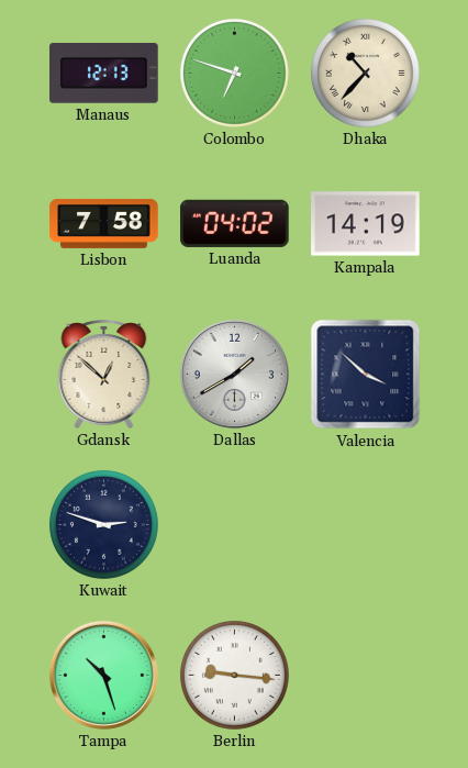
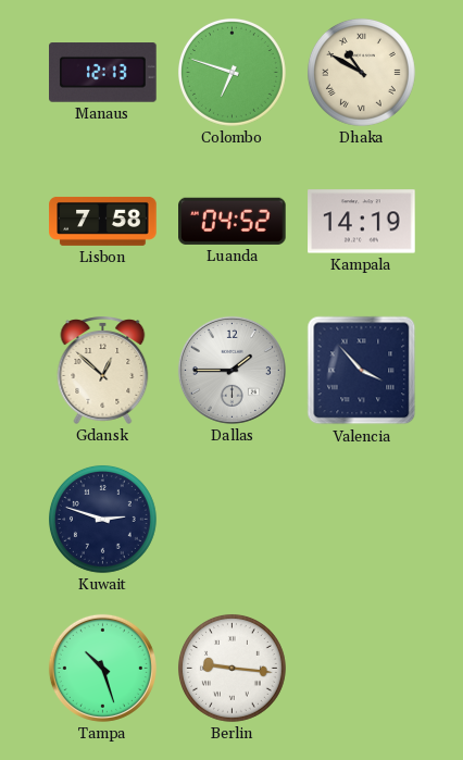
Dhaka: 10:37 -> 10:50 (361, 72)
Luanda: 04:02 -> 04:52 (233, 221)
Dallas: 1:40 -> 1:45 (231, 370)
Valencia: 3:52 -> 3:53 (362, 371)
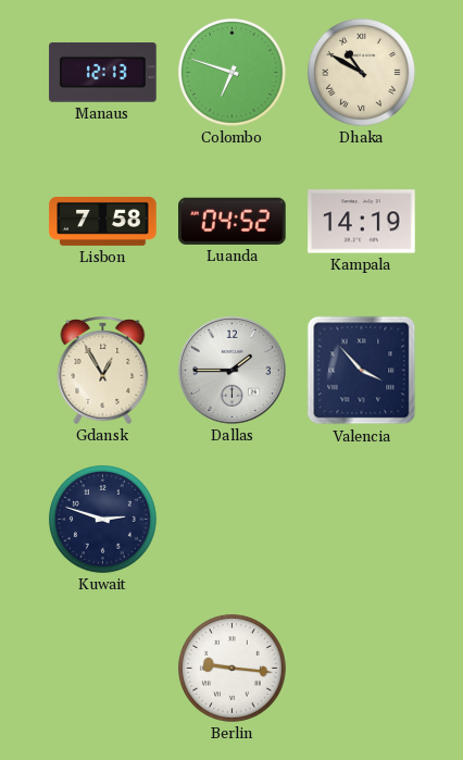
Gdansk: 12:52 -> 12:55 (103, 370)
Tampa: 10:27 -> none (102, 668)
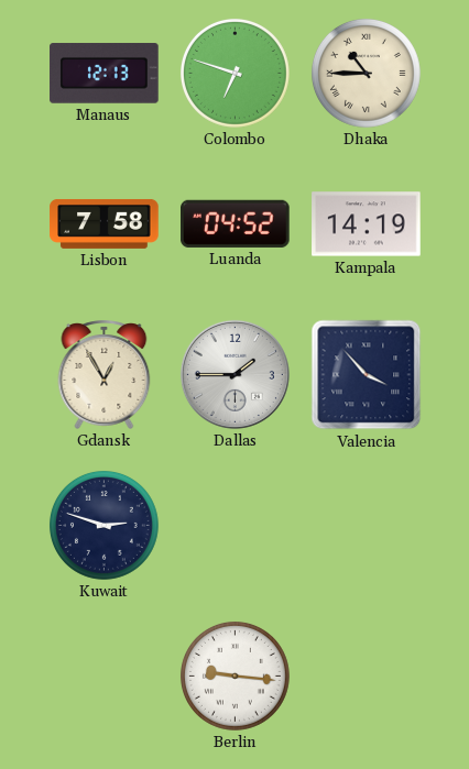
Dhaka: 10:50 -> 10:45 (366, 73)
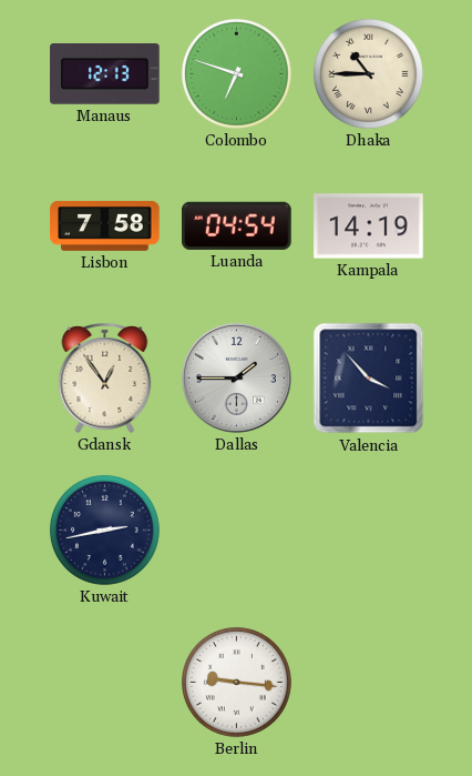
Luanda: 04:52 -> 04:54 (237, 225)
Gdansk: 12:55 -> 12:54 (105, 377)
Kuwait: 2:48 -> 2:43 (104, 530)
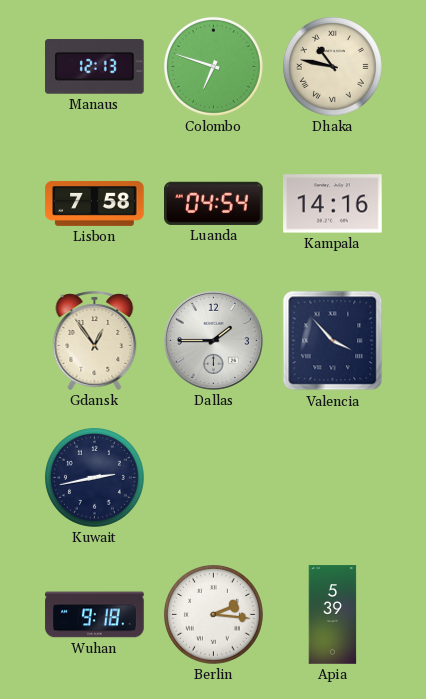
Dhaka: 10:45 -> 10:47 (332, 66)
Kampala: 14:19 -> 14:16 (333, 204)
Wuhan: none -> 9:18 (95, 615)
Berlin: 9:16 -> 2:16 (213, 614)
Apia: none -> 5:39 (333, 615)
